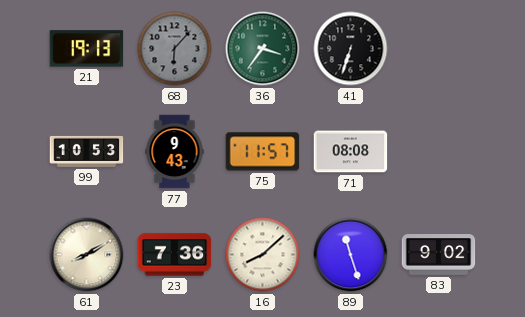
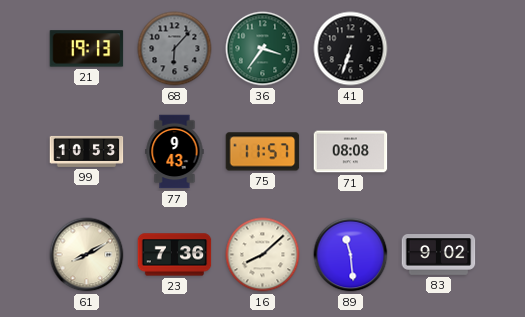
89: 11:27 -> 11:29 (351, 255)
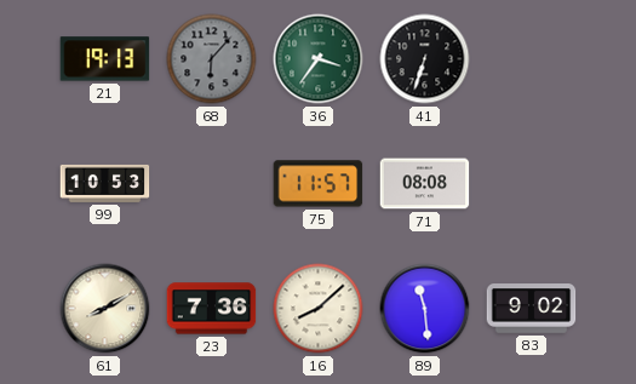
77: 9:43 -> none (175, 152)
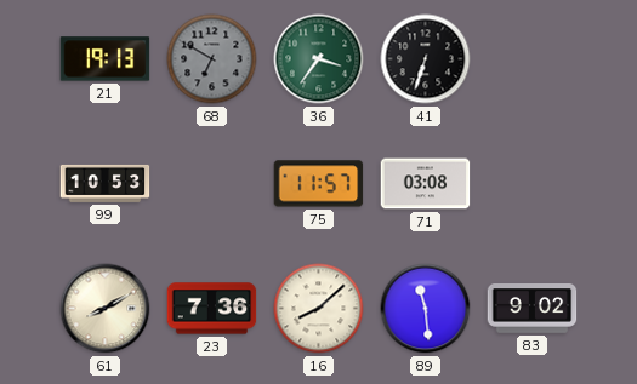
68: 6:07 -> 6:50 (212, 59)
71: 08:08 -> 03:08 (426, 184)
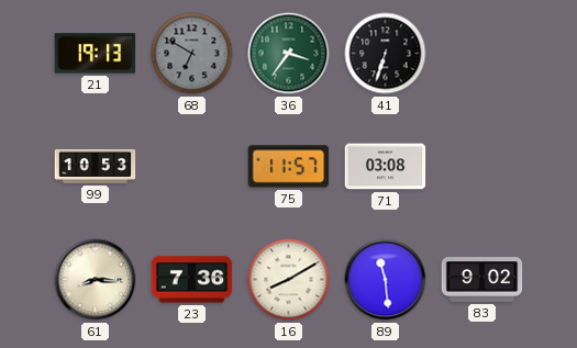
61: 8:10 -> 8:16 (96, 280)
16: 8:08 -> 8:10 (289, 280)
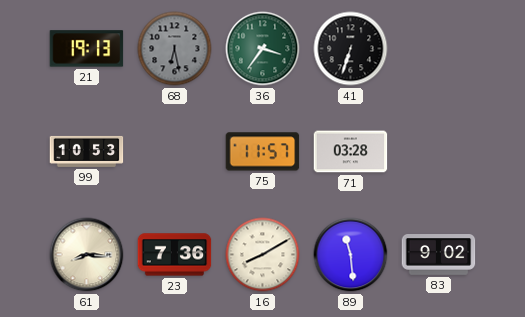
68: 6:50 -> 6:28 (175, 49)
71: 03:08 -> 03:28 (351, 152)
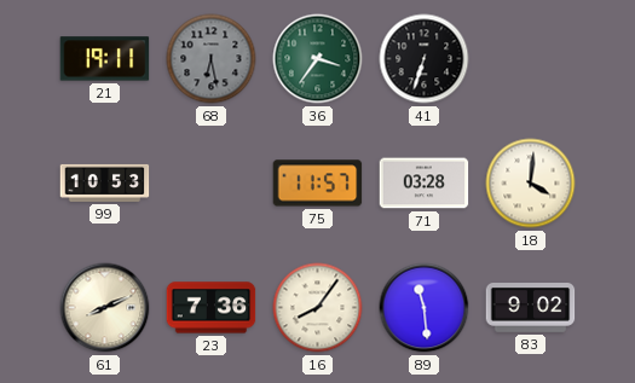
21: 19:13 -> 19:11 (105, 59)
18: none -> 4:01 (531, 184)
61: 8:16 -> 8:11 (105, 308)
16: 8:10 -> 8:06 (318, 308)
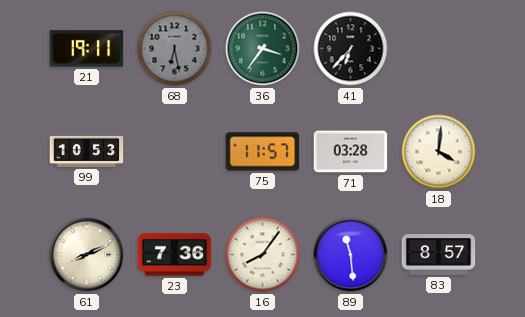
41: 6:33 -> 6:37 (351, 49)
83: 9:02 -> 8:57 (439, 255)
